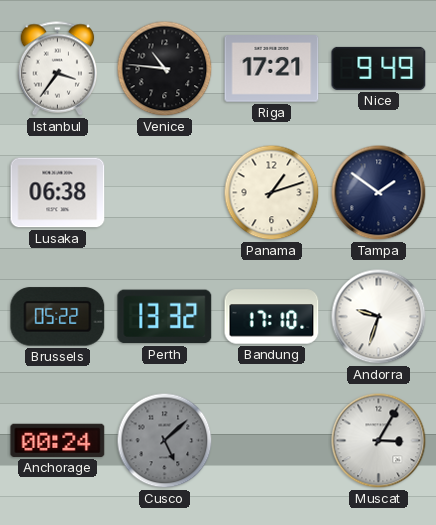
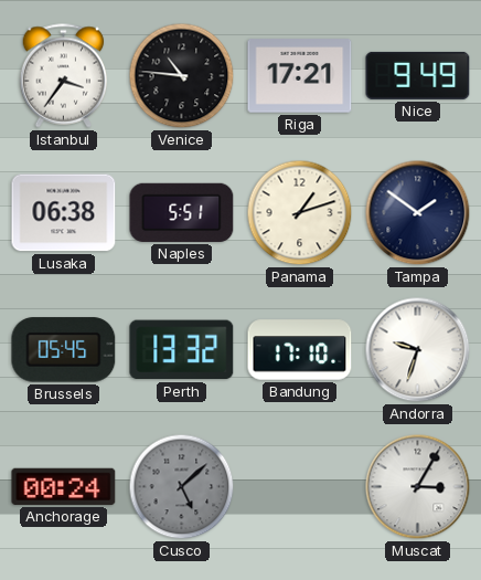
Naples: none -> 5:51 (182, 212)
Brussels: 05:22 -> 05:45 (64, 350)
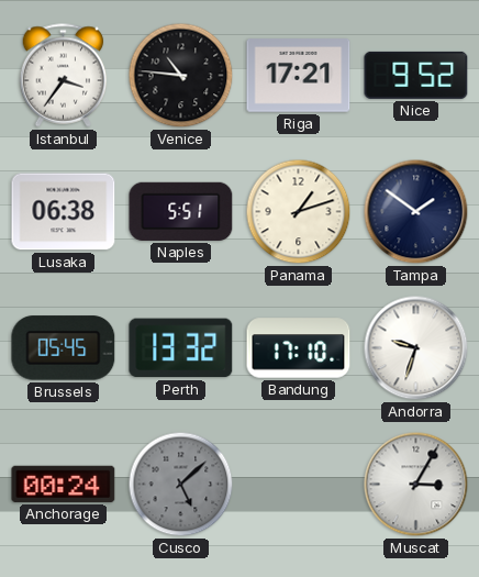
Nice: 9:49 -> 9:52 (416, 75)
